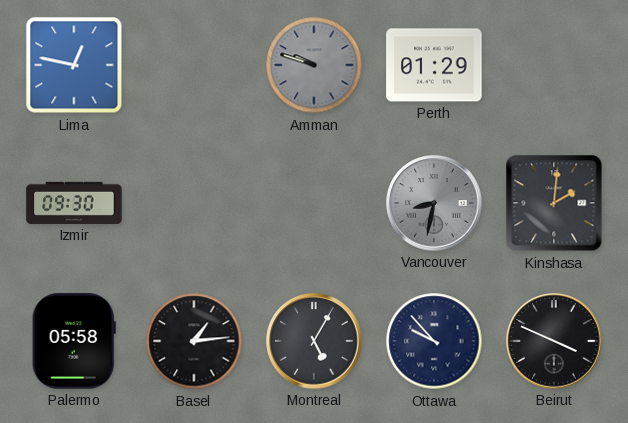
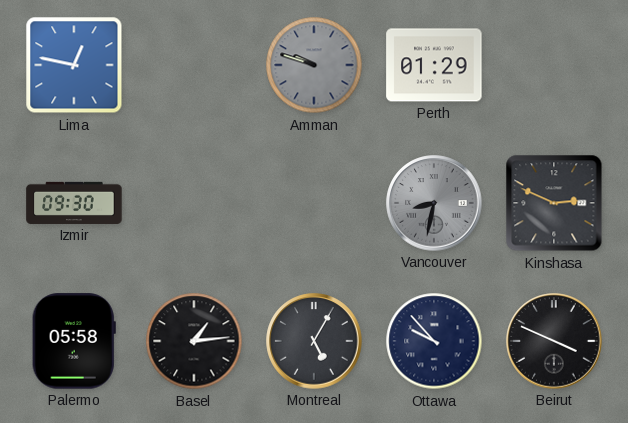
Kinshasa: 2:01 -> 2:49 (554, 203)
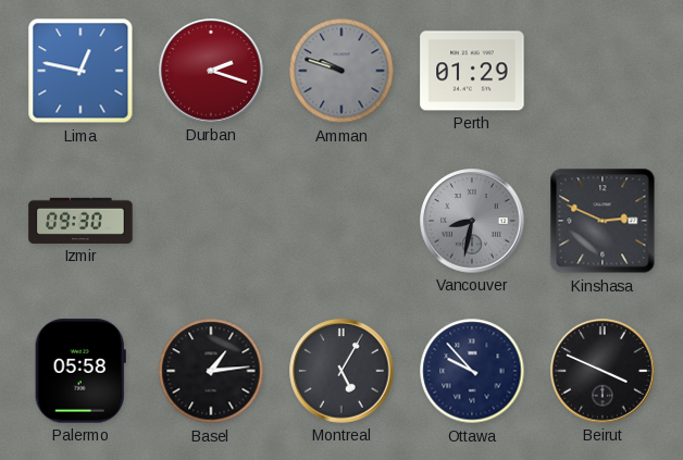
Durban: none -> 2:18 (211, 71)
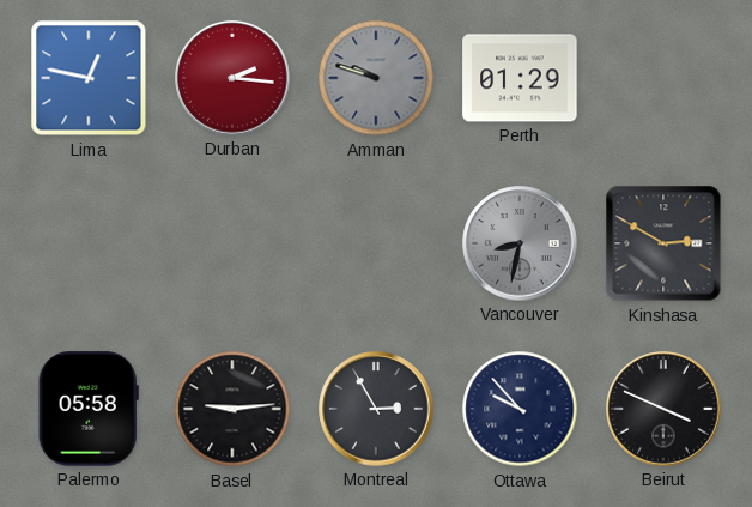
Durban: 2:18 -> 2:16 (232, 78)
Izmir: 09:30 -> none (80, 221)
Kinshasa: 2:49 -> 2:50 (663, 243)
Basel: 1:14 -> 9:14 (232, 409)
Montreal: 5:05 -> 2:55 (376, 409)
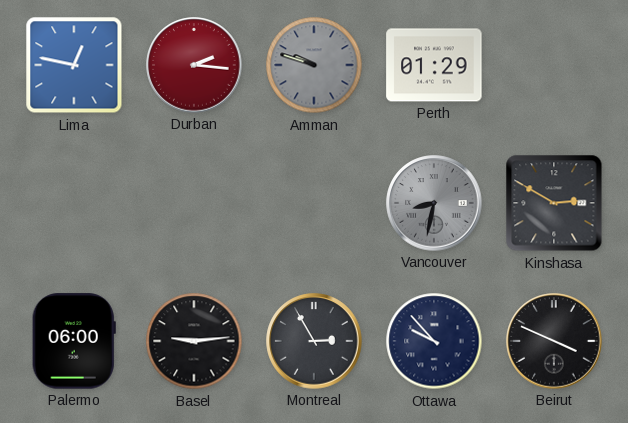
Palermo: 05:58 -> 06:00 (74, 341)
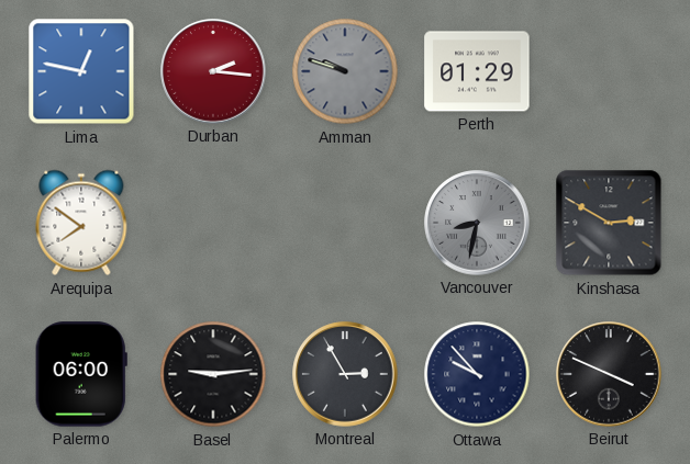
Arequipa: none -> 7:51 (81, 223)
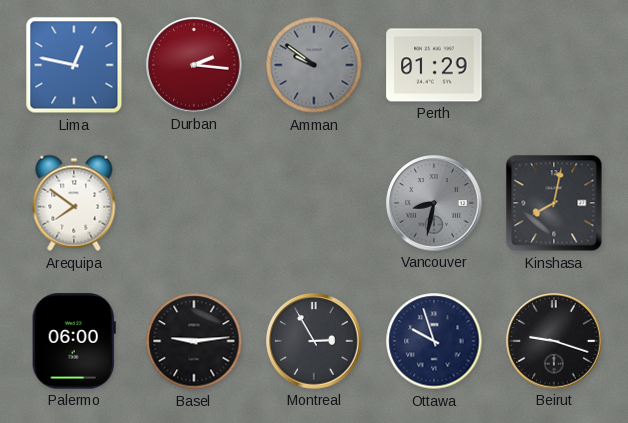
Amman: 9:48 -> 9:51 (314, 65)
Kinshasa: 2:50 -> 8:02 (554, 203)
Ottawa: 9:53 -> 9:57 (434, 341)
Beirut: 3:49 -> 9:18 (554, 341)
